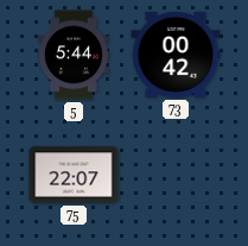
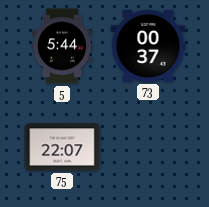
73: 00:42 -> 00:37 (148, 46)
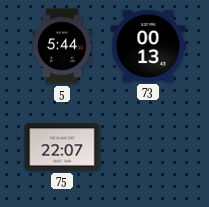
73: 00:37 -> 00:13 (148, 46)
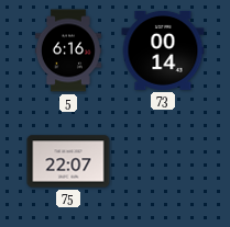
5: 5:44 -> 6:16 (68, 50)
73: 00:13 -> 00:14 (163, 50)
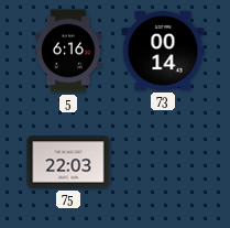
75: 22:07 -> 22:03 (68, 162)
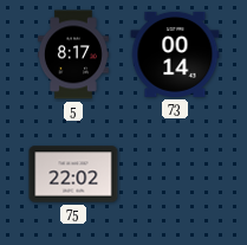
5: 6:16 -> 8:17 (73, 54)
75: 22:03 -> 22:02 (73, 174)
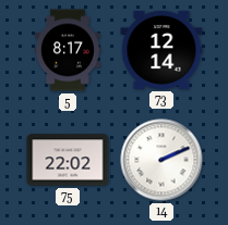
73: 00:14 -> 12:14 (161, 50)
14: none -> 2:11 (161, 160)
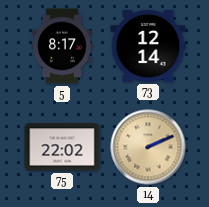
14 dial: white -> champagne (148, 147)
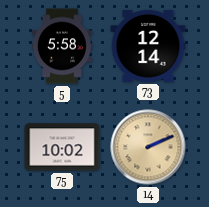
5: 8:17 -> 5:58 (62, 46)
75: 22:02 -> 10:02 (62, 147)
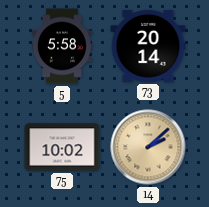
73: 12:14 -> 20:14 (148, 46)
14: 2:11 -> 2:08 (148, 147)
